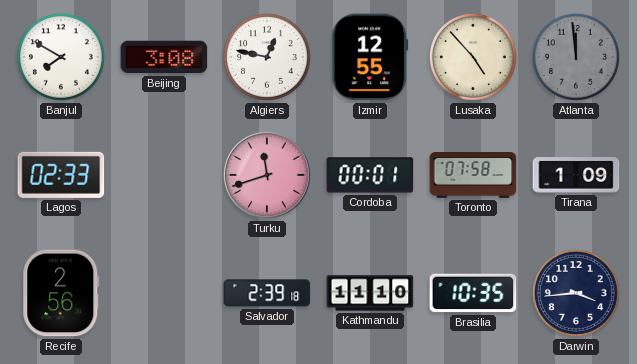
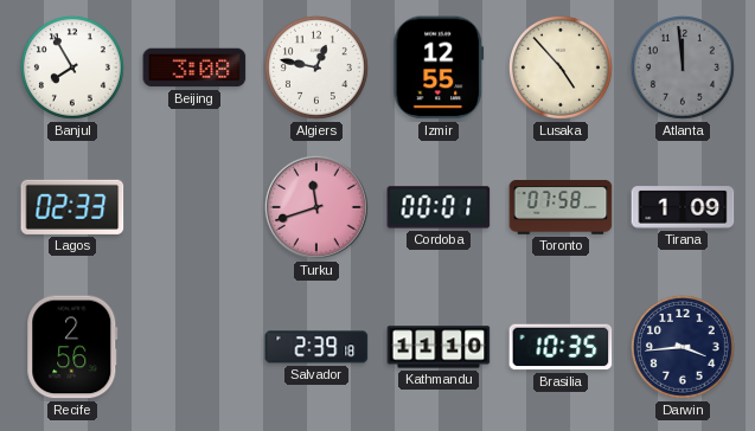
Banjul: 7:50 -> 7:55 (72, 67)
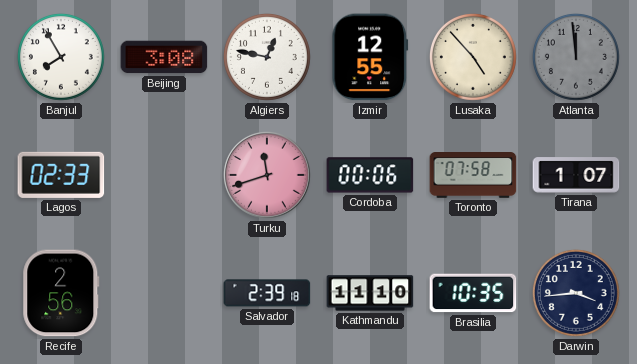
Cordoba: 00:01 -> 00:06 (370, 175)
Tirana: 1:09 -> 1:07 (576, 175)
